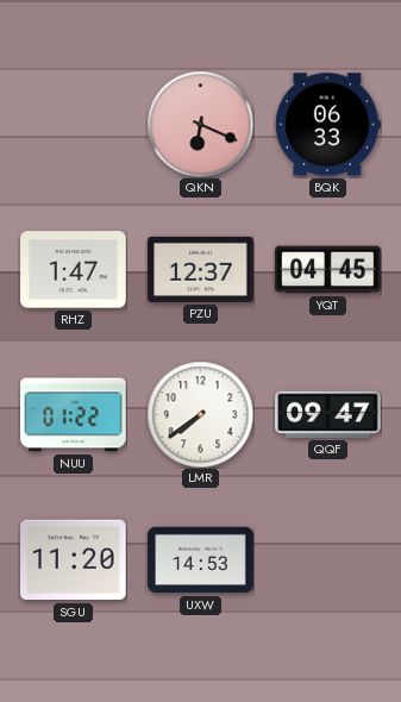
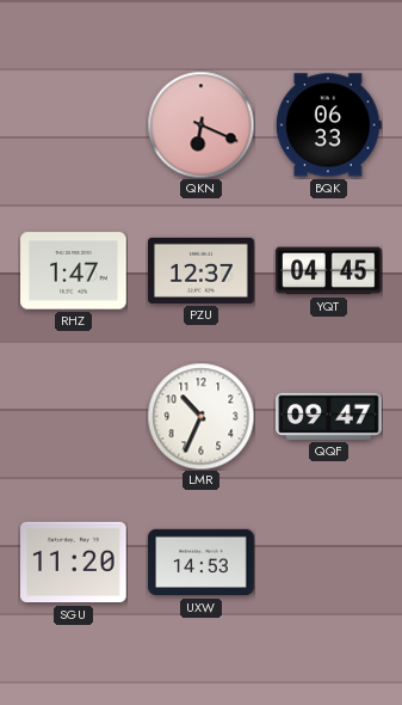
NUU: 01:22 -> none (74, 415)
LMR: 7:39 -> 10:34 (200, 416)
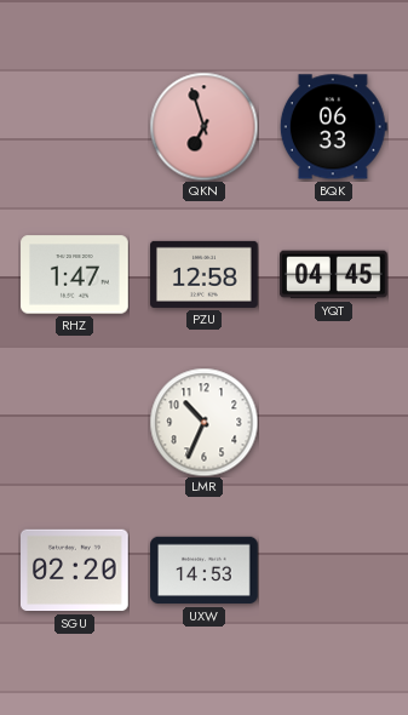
QKN: 6:19 -> 6:57 (203, 126)
PZU: 12:37 -> 12:58 (205, 274)
QQF: 09:47 -> none (329, 416)
SGU: 11:20 -> 02:20 (75, 571)
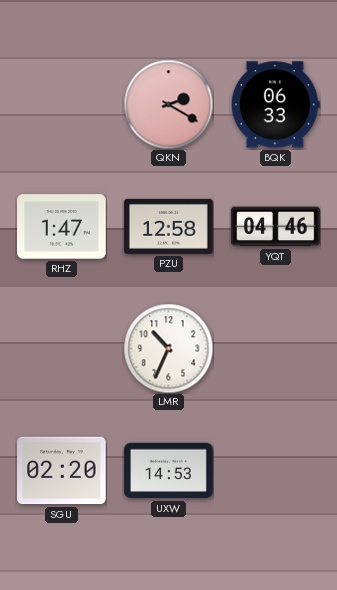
QKN: 6:57 -> 2:20 (168, 104)
YQT: 04:45 -> 04:46 (276, 227)
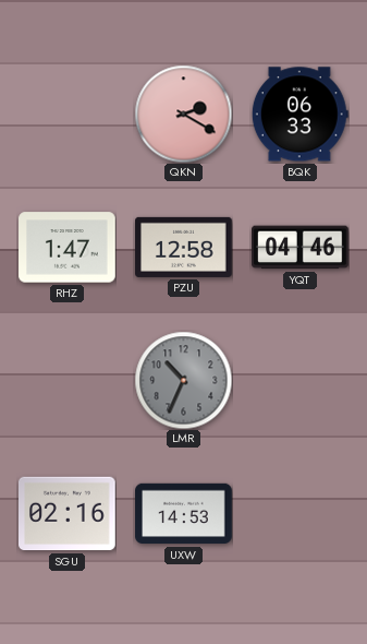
LMR dial: white -> grey (183, 380)
SGU: 02:20 -> 02:16 (68, 514)
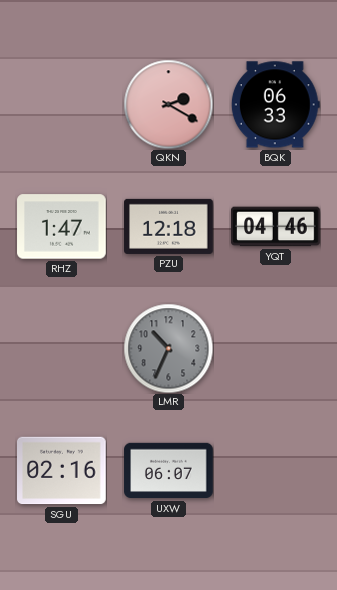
PZU: 12:58 -> 12:18 (169, 226)
UXW: 14:53 -> 06:07 (169, 471)
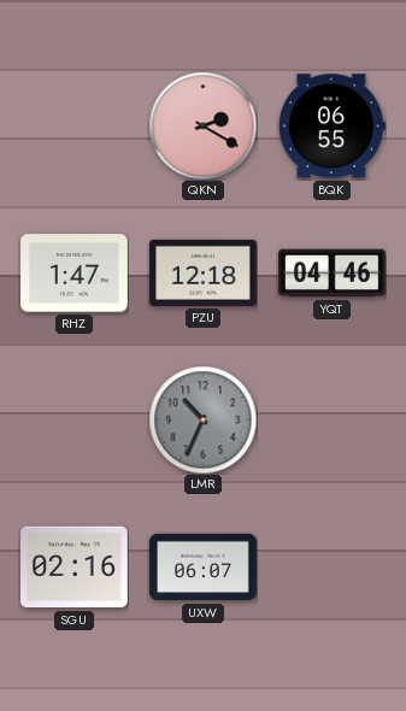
BQK: 06:33 -> 06:55 (331, 127)
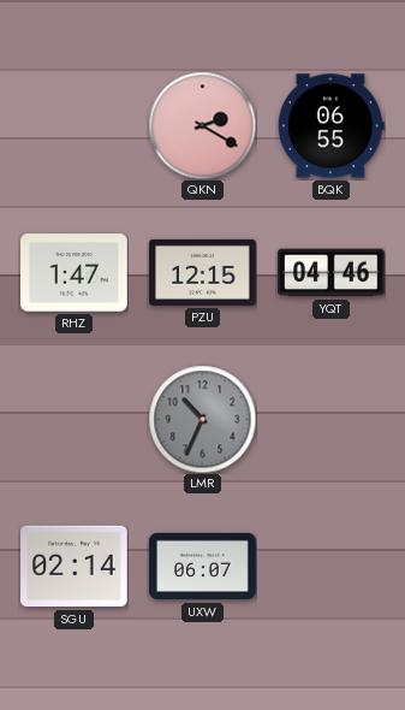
PZU: 12:18 -> 12:15 (203, 272)
SGU: 02:16 -> 02:14 (75, 567)
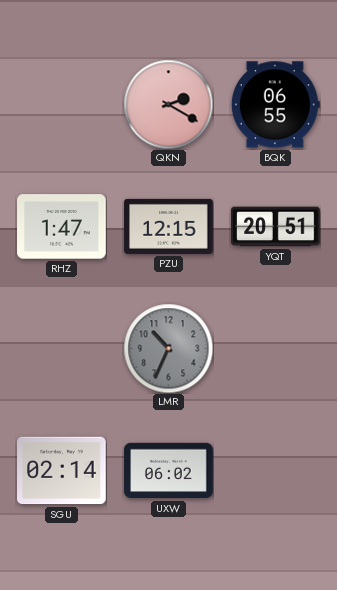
YQT: 04:46 -> 20:51 (276, 227)
UXW: 06:07 -> 06:02 (169, 471)
